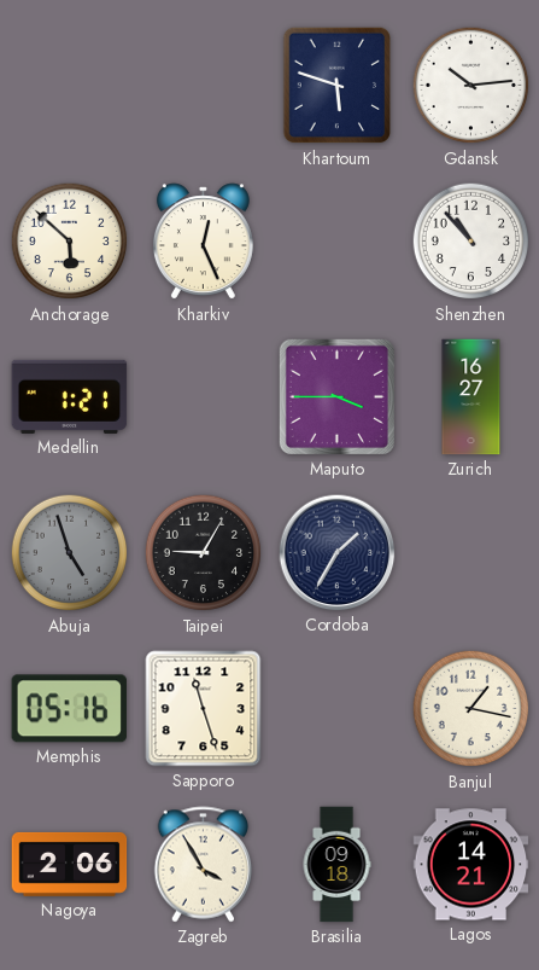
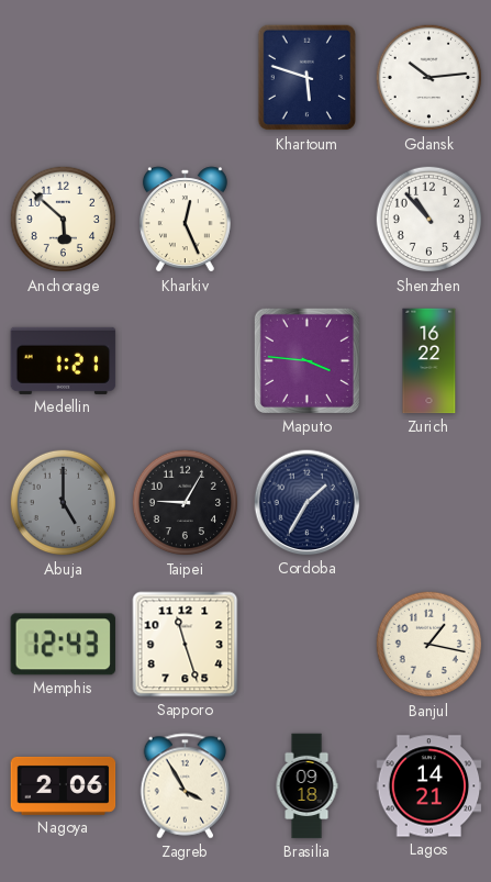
Maputo: 3:45 -> 3:46 (306, 360)
Zurich: 16:27 -> 16:22 (429, 361)
Abuja: 4:57 -> 5:00 (64, 503)
Memphis: 05:16 -> 12:43 (63, 645)
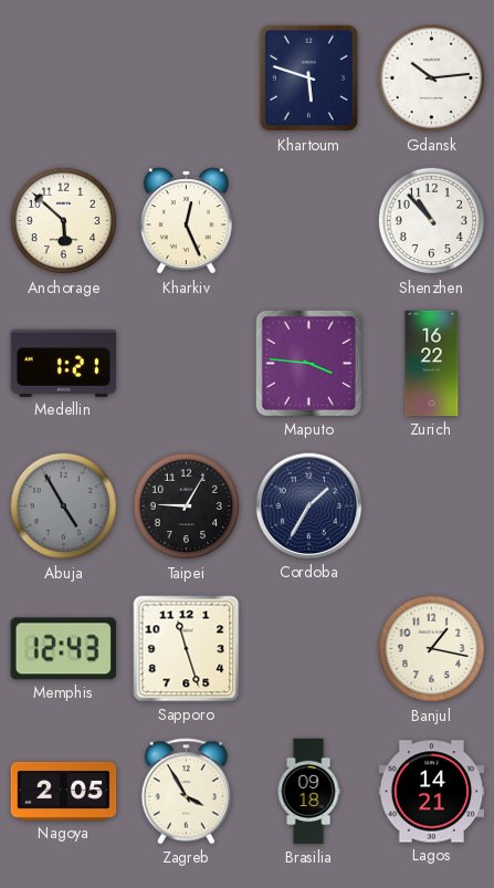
Abuja: 5:00 -> 4:55 (64, 506)
Nagoya: 2:06 -> 2:05 (64, 791)
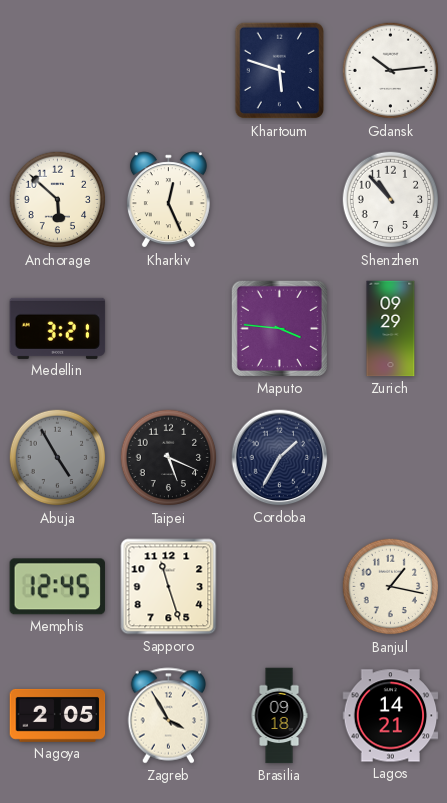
Medellin: 1:21 -> 3:21 (58, 328)
Zurich: 16:22 -> 09:29 (391, 329)
Taipei: 9:05 -> 5:19 (169, 458)
Memphis: 12:43 -> 12:45 (57, 587)
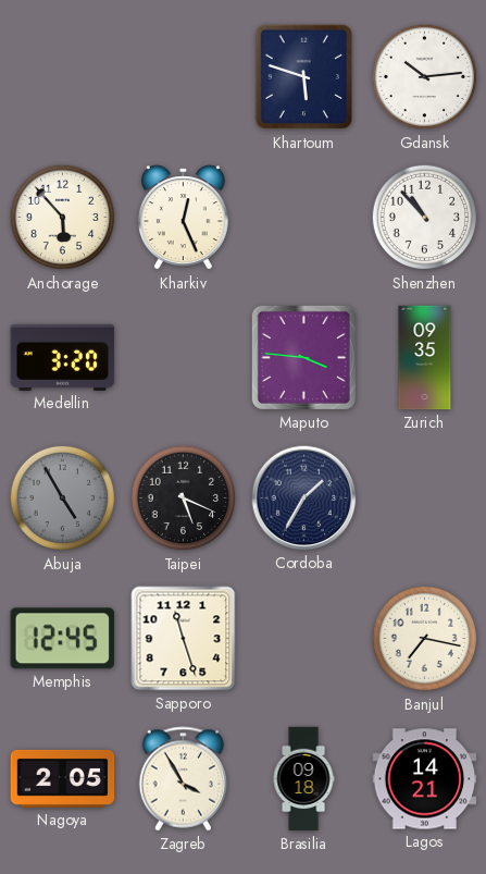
Anchorage: 5:52 -> 5:53 (63, 218)
Medellin: 3:21 -> 3:20 (63, 357)
Zurich: 09:29 -> 09:35 (425, 358)
Banjul: 1:17 -> 7:17 (425, 639)
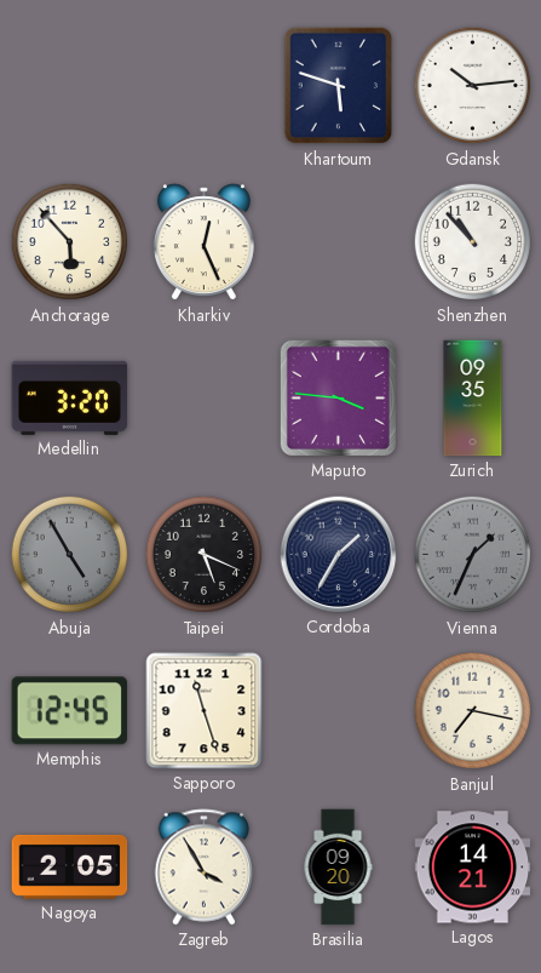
Vienna: none -> 1:34 (473, 555)
Brasilia: 09:18 -> 09:20 (338, 868)
